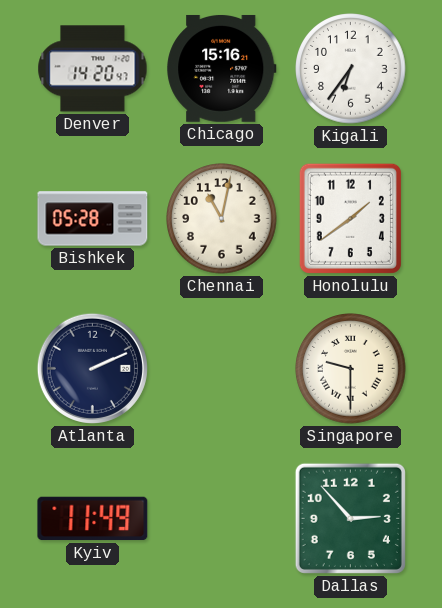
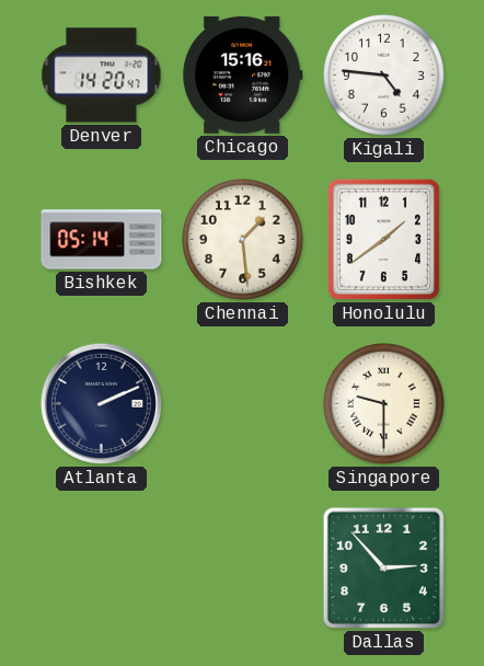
Kigali: 6:36 -> 4:46 (384, 76)
Bishkek: 05:28 -> 05:14 (102, 240)
Chennai: 11:02 -> 1:29 (243, 240)
Kyiv: 11:49 -> none (93, 519)
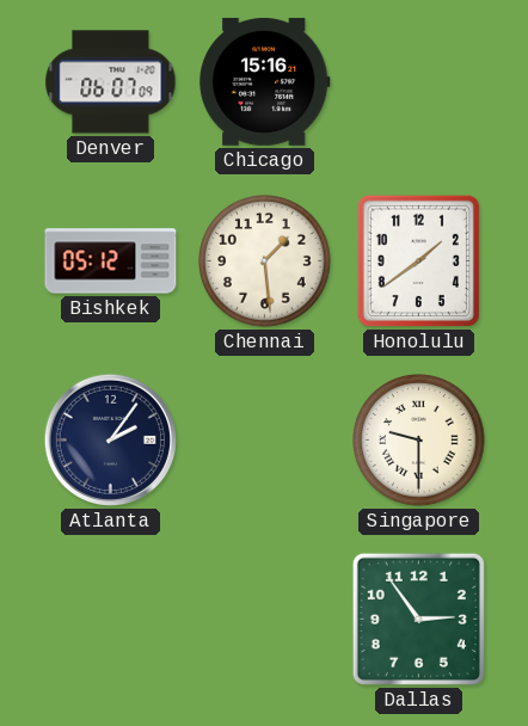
Denver: 14:20 -> 06:07 (111, 82)
Kigali: 4:46 -> none (384, 76)
Bishkek: 05:14 -> 05:12 (111, 262)
Atlanta: 2:11 -> 2:06 (110, 439)
Dallas: 2:53 -> 2:54 (418, 619)
